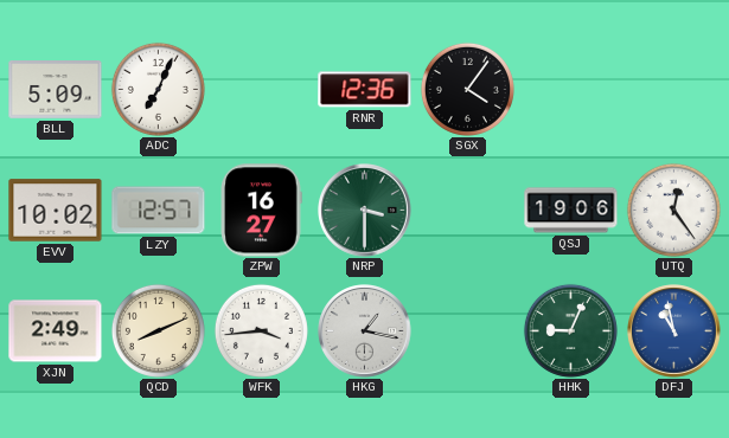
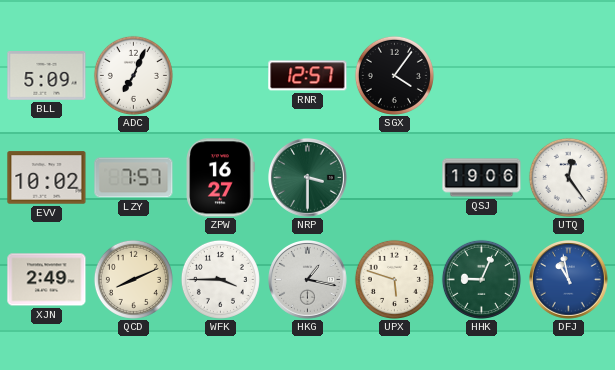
RNR: 12:36 -> 12:57 (308, 76)
LZY: 12:57 -> 7:57 (134, 178)
WFK: 3:44 -> 3:45 (220, 279)
UPX: none -> 5:48 (394, 279)
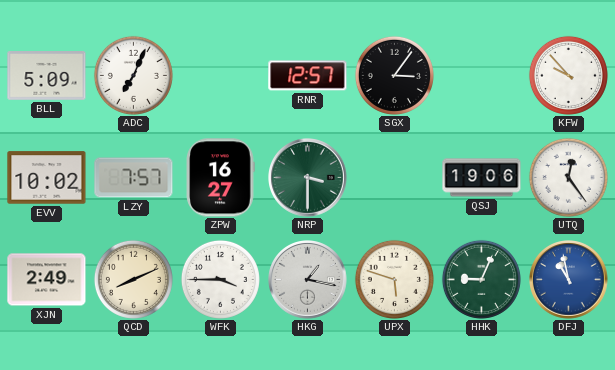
SGX: 4:06 -> 3:06 (394, 75)
KFW: none -> 9:53 (568, 75)
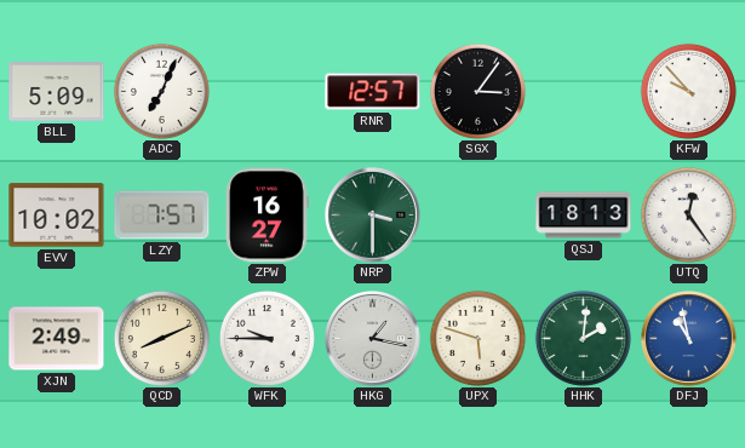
QSJ: 19:06 -> 18:13 (584, 216)
WFK: 3:45 -> 9:45 (267, 338)
HHK: 9:04 -> 2:01 (583, 338)
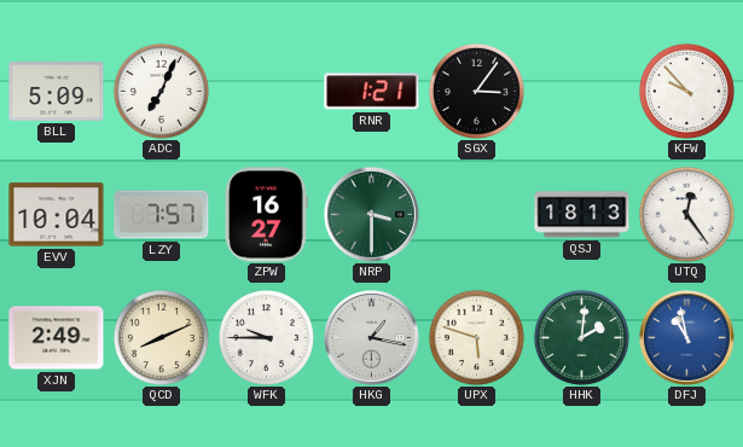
RNR: 12:57 -> 1:21 (372, 92)
EVV: 10:02 -> 10:04 (57, 215)
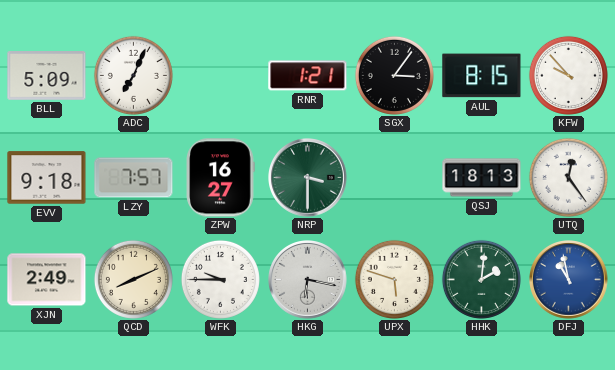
AUL: none -> 8:15 (482, 76)
EVV: 10:04 -> 9:18 (47, 178)
HKG: 1:17 -> 6:17 (308, 280)
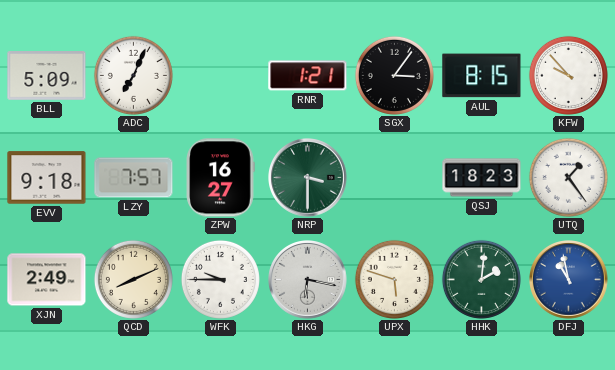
QSJ: 18:13 -> 18:23 (482, 178)
UTQ: 12:24 -> 1:24 (568, 177)
